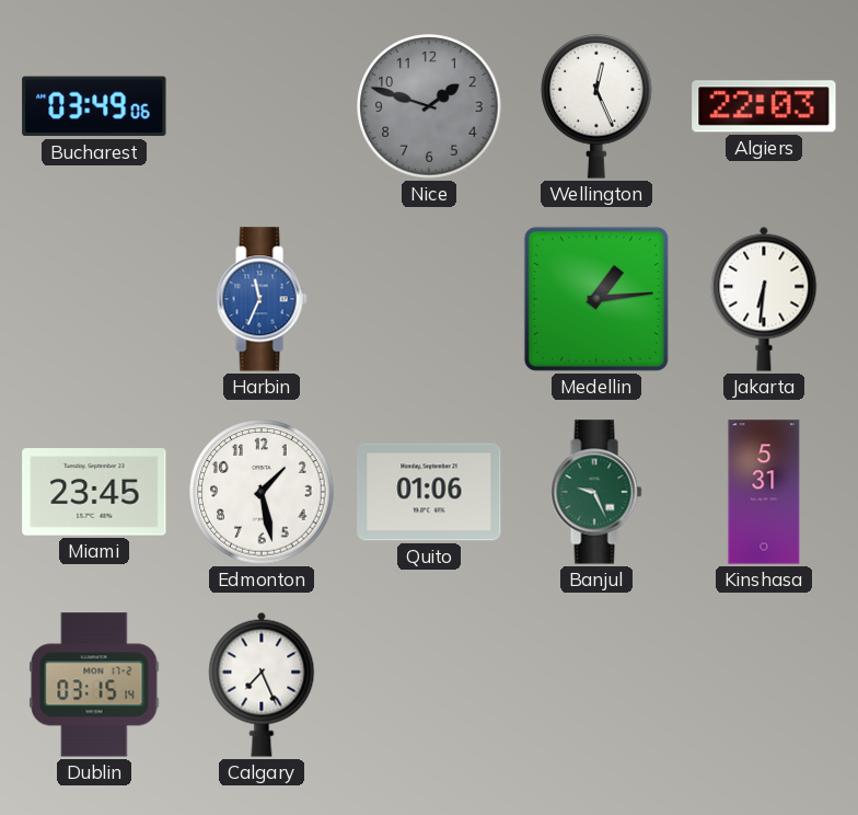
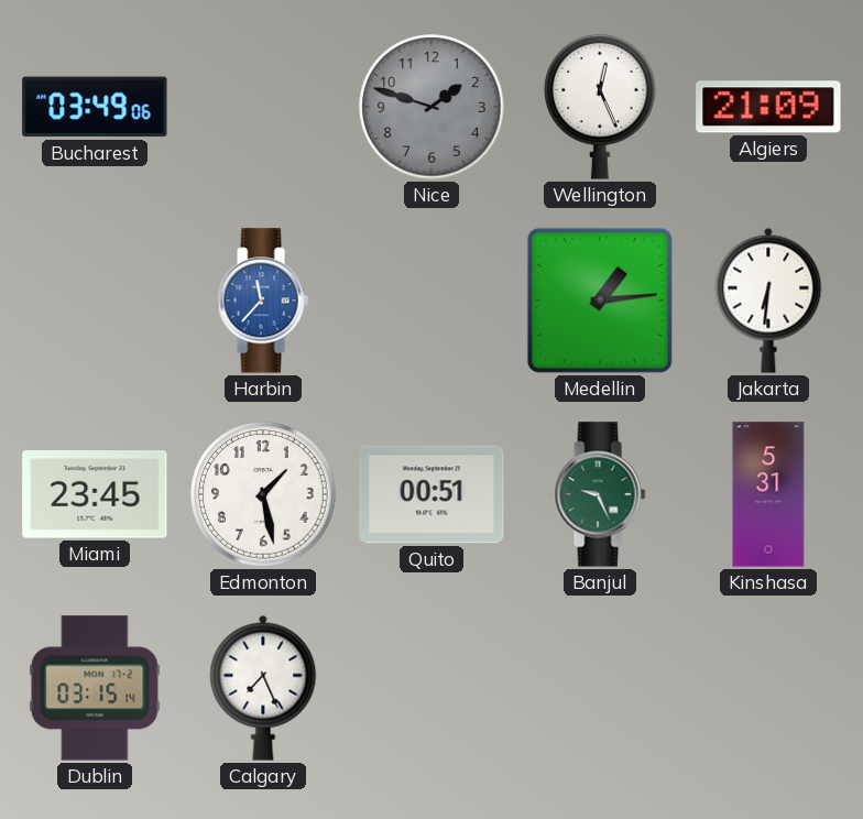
Algiers: 22:03 -> 21:09 (768, 107)
Harbin: 11:34 -> 11:37 (263, 301)
Quito: 01:06 -> 00:51 (431, 494)
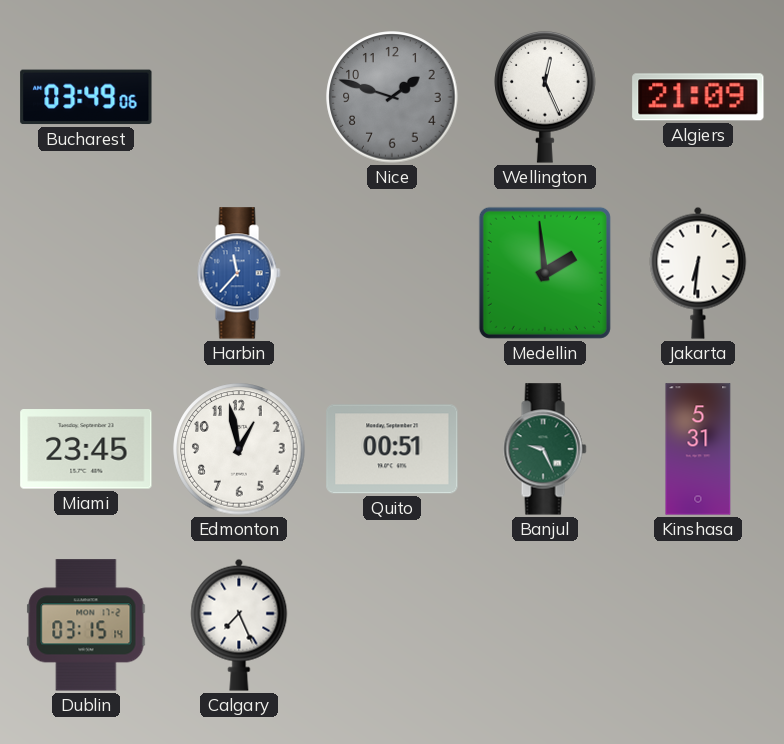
Medellin: 1:14 -> 1:59 (545, 273)
Edmonton: 1:28 -> 12:58 (239, 449)
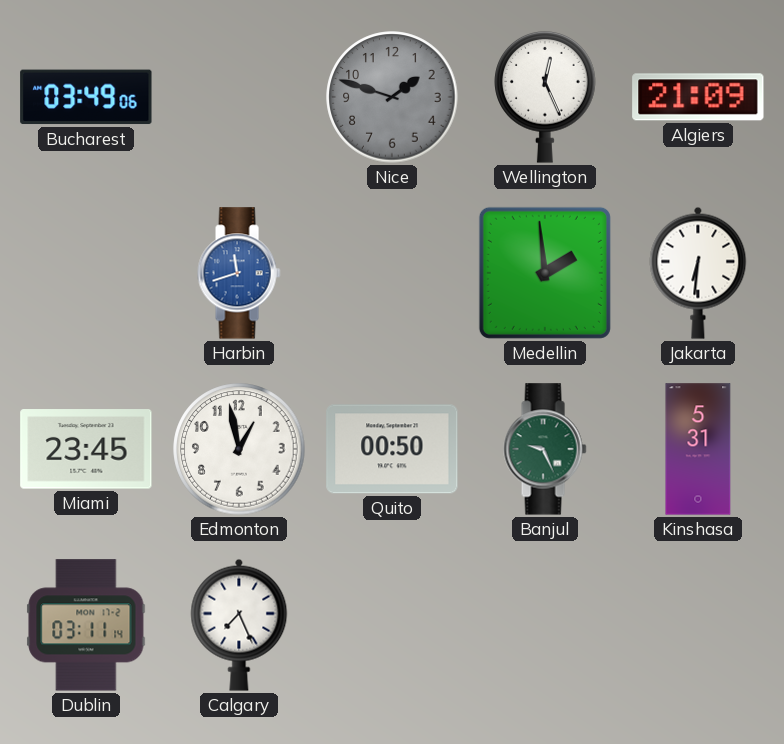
Harbin: 11:37 -> 11:42 (239, 273)
Quito: 00:51 -> 00:50 (392, 449)
Dublin: 03:15 -> 03:11 (86, 625)
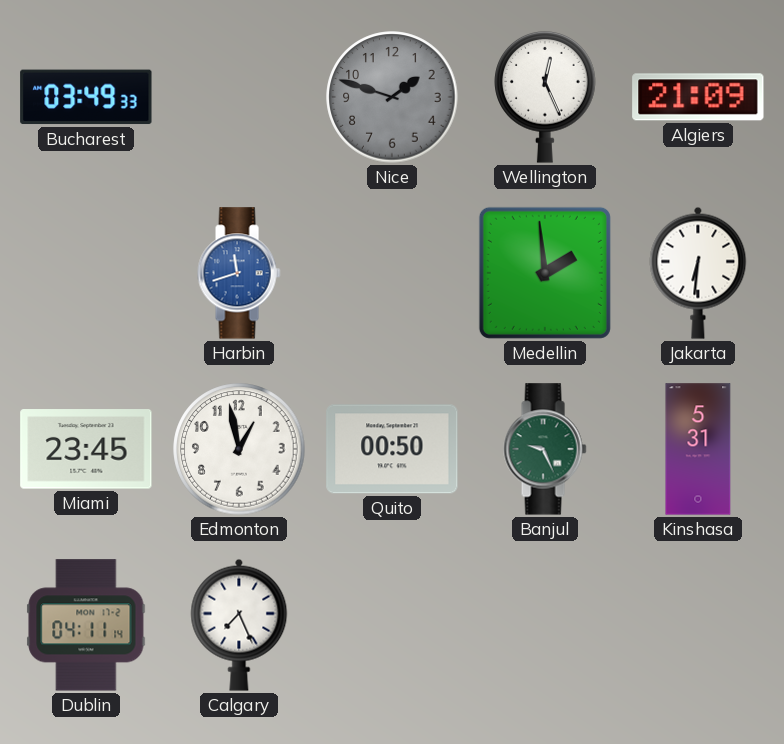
Bucharest: 03:49:06 -> 03:49:33 (86, 97)
Dublin: 03:11 -> 04:11 (86, 625)
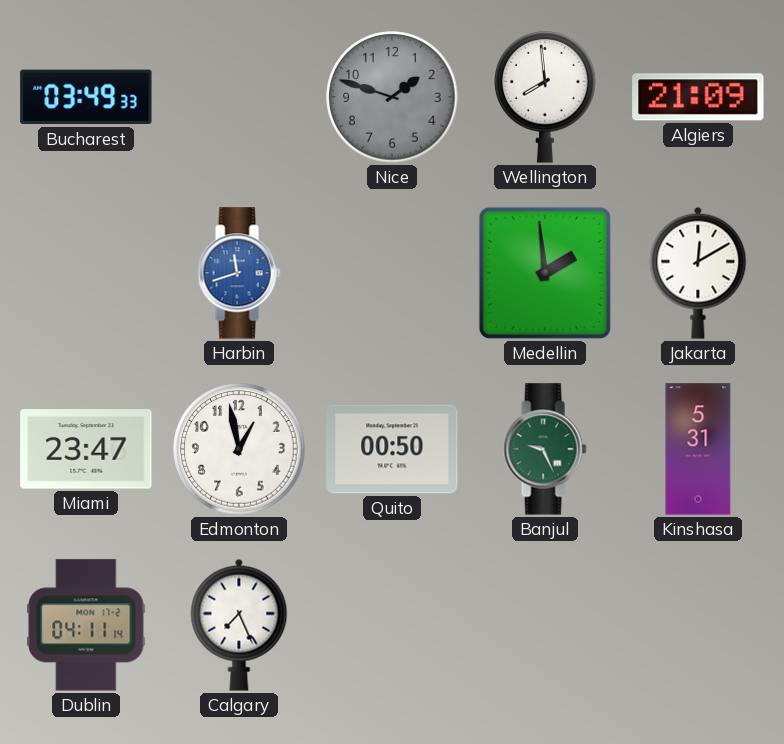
Wellington: 12:26 -> 7:59 (545, 97)
Jakarta: 6:31 -> 12:10 (698, 273)
Miami: 23:45 -> 23:47 (86, 449)
